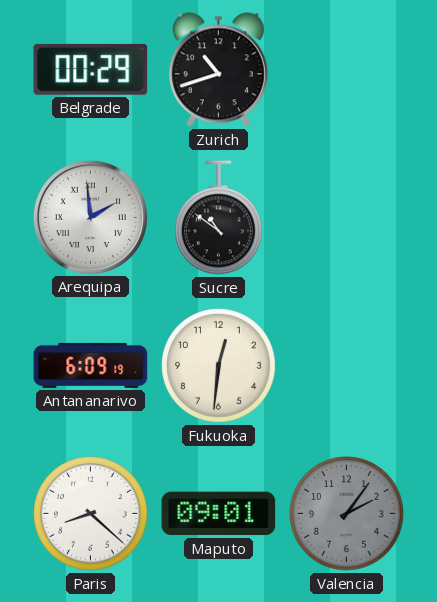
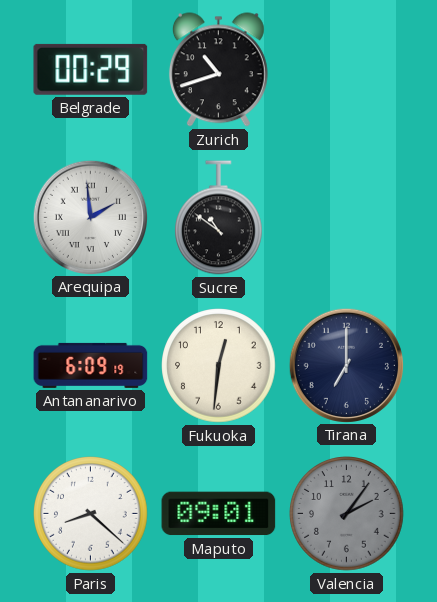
Tirana: none -> 7:00 (346, 365)
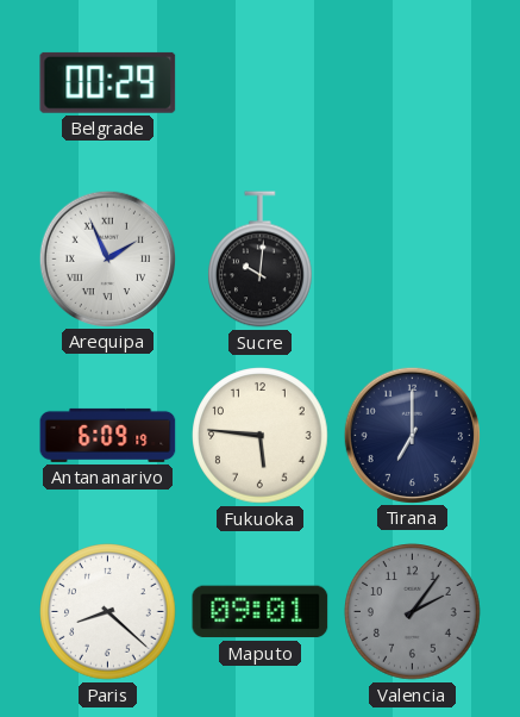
Zurich: 10:42 -> none (218, 70)
Arequipa: 1:59 -> 1:56 (107, 258)
Sucre: 10:51 -> 10:01 (261, 260)
Fukuoka: 12:31 -> 5:46 (261, 436)
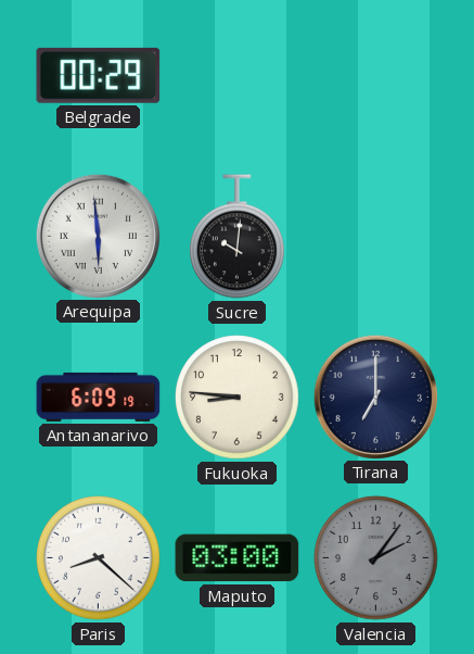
Arequipa: 1:56 -> 5:59 (98, 236)
Fukuoka: 5:46 -> 8:46 (238, 398)
Maputo: 09:01 -> 03:00 (238, 558)
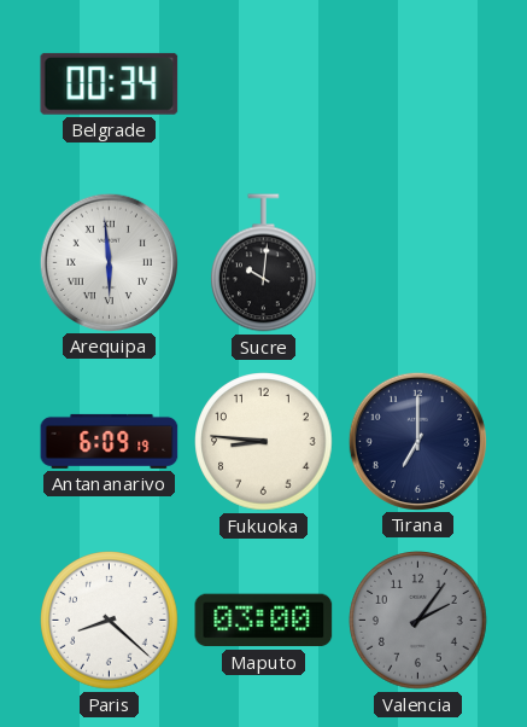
Belgrade: 00:29 -> 00:34 (110, 83)
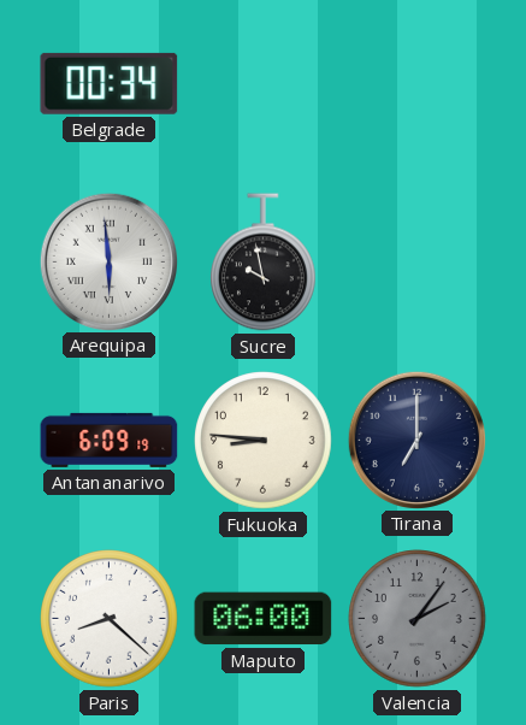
Sucre: 10:01 -> 9:58 (264, 263)
Maputo: 03:00 -> 06:00 (264, 619)
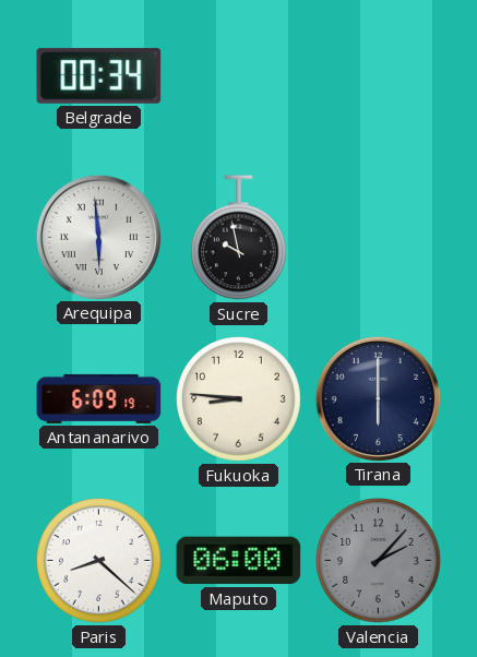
Tirana: 7:00 -> 6:00 (378, 398)
Valencia: 2:06 -> 2:07 (379, 561)
